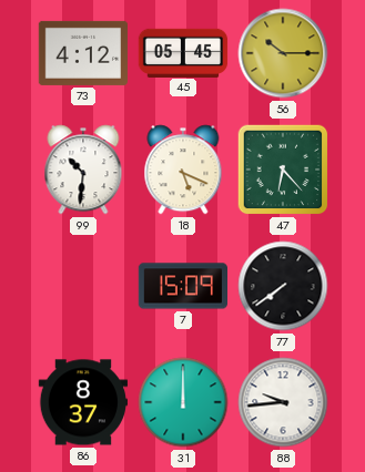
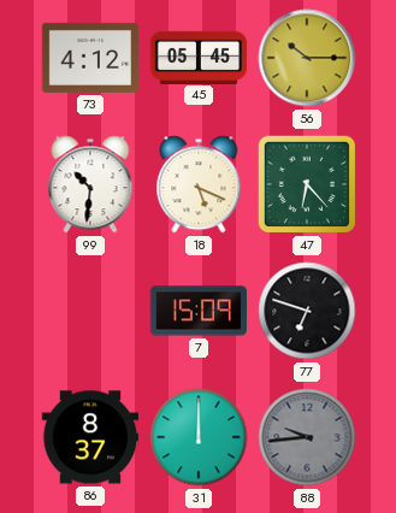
77: 7:39 -> 6:48 (307, 311)
88 dial: white -> grey (307, 437)
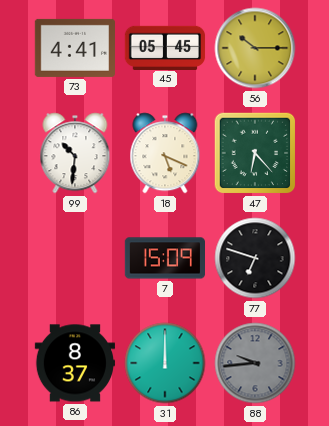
73: 4:12 -> 4:41 (75, 48)
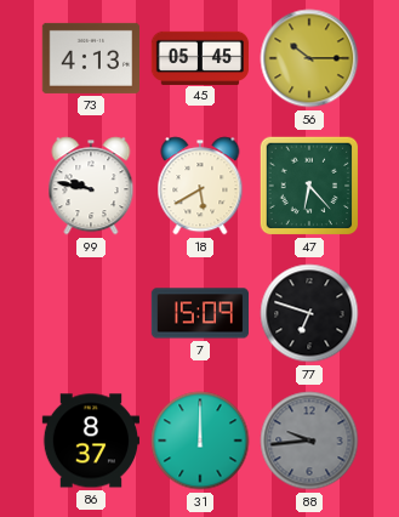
73: 4:41 -> 4:13 (91, 58)
99: 10:31 -> 9:47 (91, 186)
18: 5:19 -> 5:40 (200, 186)
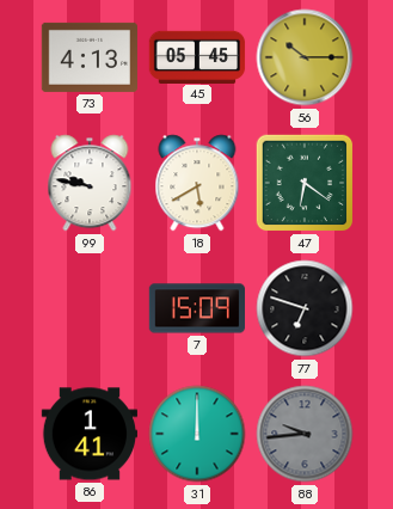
47: 6:23 -> 6:21 (305, 183)
86: 8:37 -> 1:41 (88, 434)
